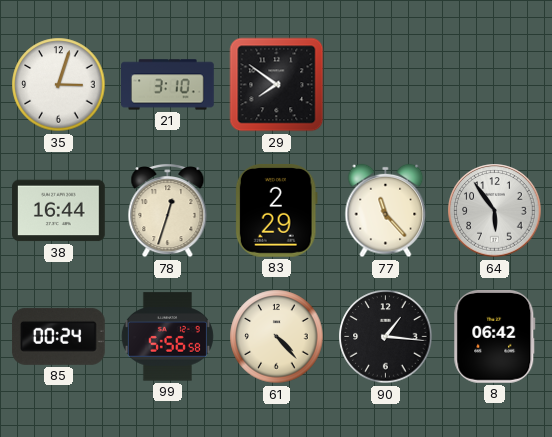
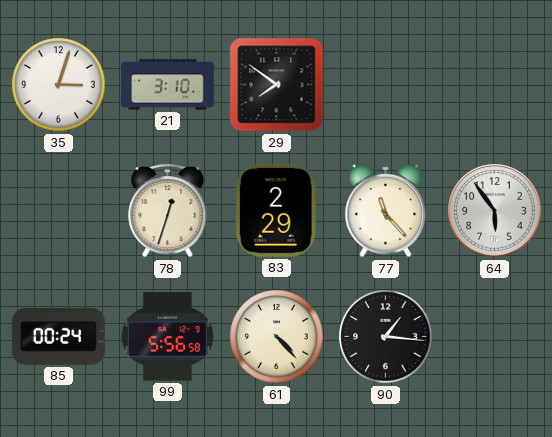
38: 16:44 -> none (59, 211)
8: 06:42 -> none (495, 336)
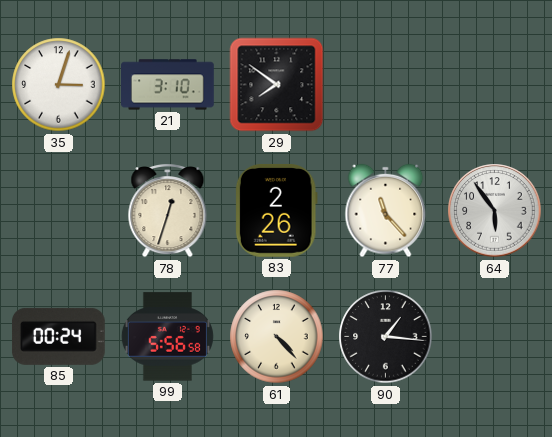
83: 2:29 -> 2:26 (276, 210)
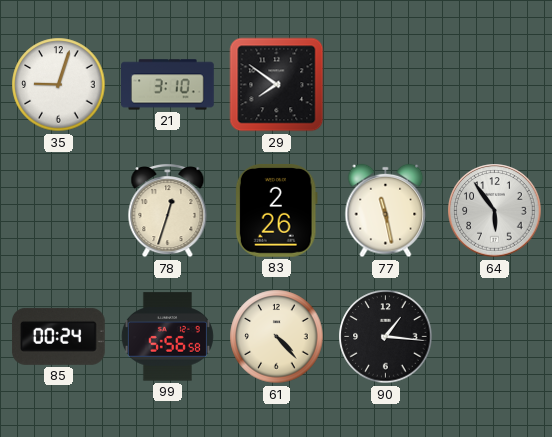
35: 3:03 -> 9:03 (59, 85)
77: 11:23 -> 11:28 (386, 211)
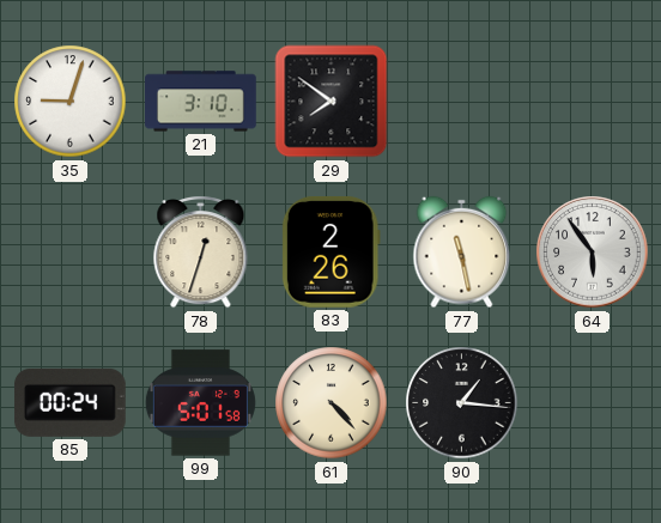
99: 5:56 -> 5:01 (200, 403)
